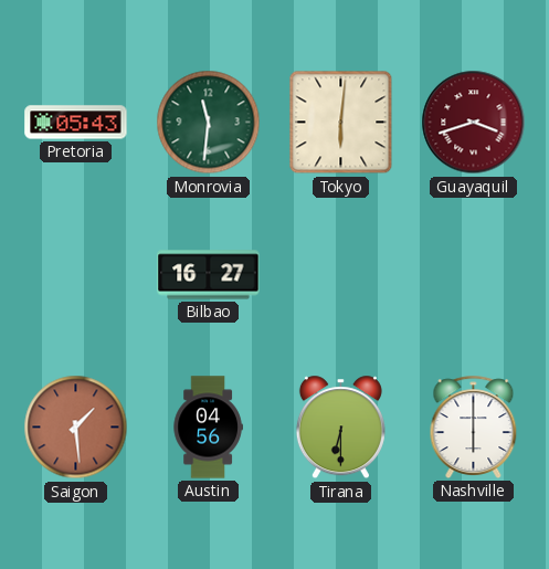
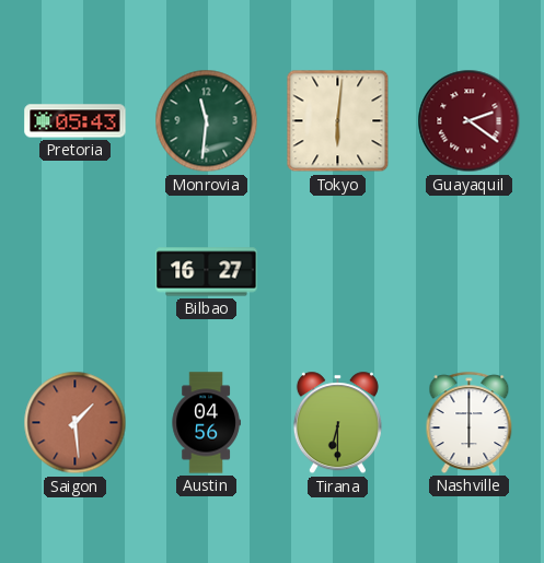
Guayaquil: 3:42 -> 2:21 (470, 121)
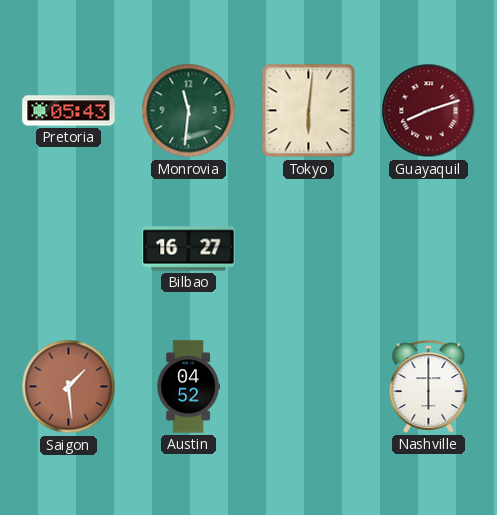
Guayaquil: 2:21 -> 8:12 (429, 111)
Austin: 04:56 -> 04:52 (188, 387)
Tirana: 6:30 -> none (337, 423)
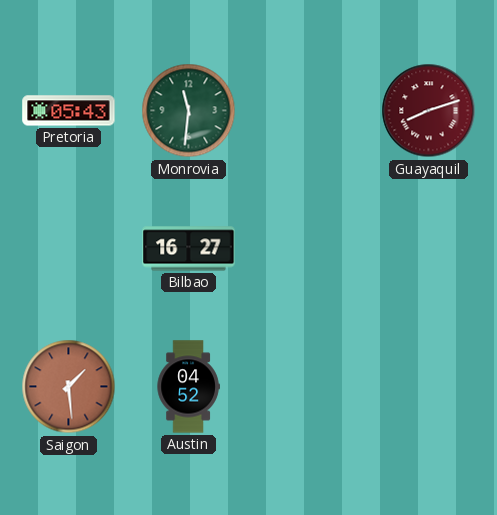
Tokyo: 6:01 -> none (309, 111)
Nashville: 6:00 -> none (429, 386)
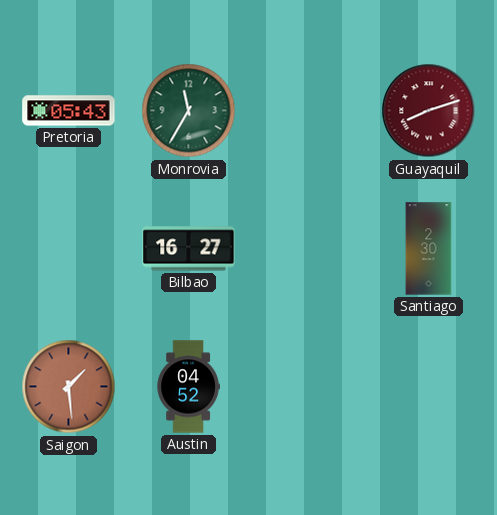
Monrovia: 11:31 -> 11:35 (189, 111)
Santiago: none -> 2:30 (429, 249)
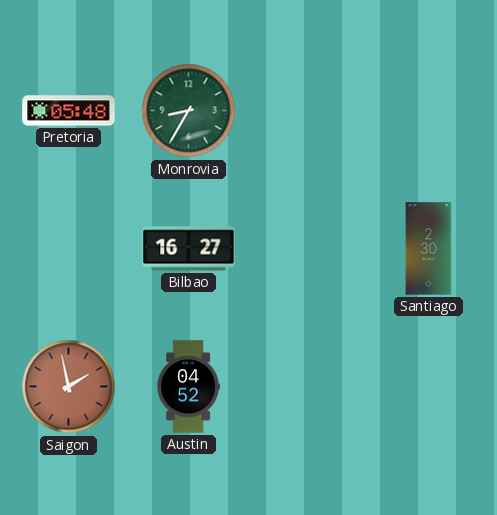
Pretoria: 05:43 -> 05:48 (69, 111)
Monrovia: 11:35 -> 8:35 (189, 111)
Guayaquil: 8:12 -> none (429, 111)
Saigon: 1:29 -> 1:58 (69, 387)
